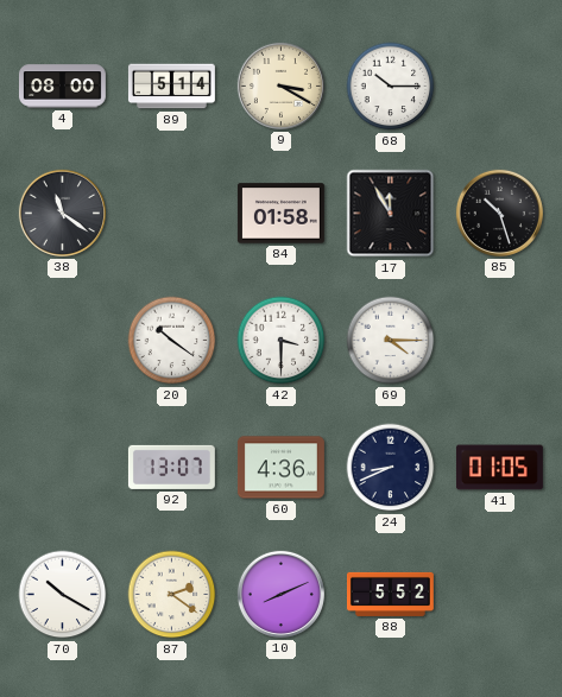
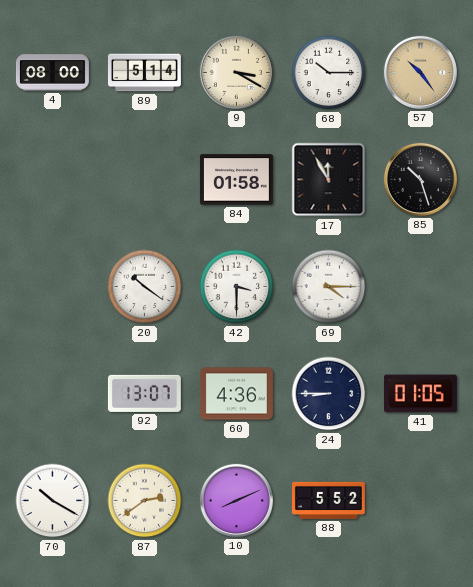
57: none -> 10:24 (420, 72)
38: 11:21 -> none (62, 213)
24: 8:41 -> 8:45 (329, 394)
87: 2:21 -> 2:39 (145, 501)
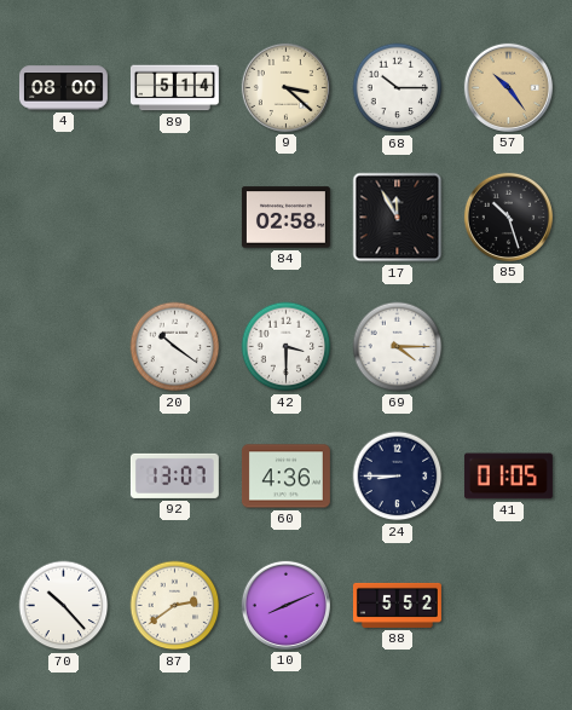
9: 3:20 -> 3:22 (285, 87)
84: 01:58 -> 02:58 (285, 218)
70: 10:20 -> 10:23 (64, 606)
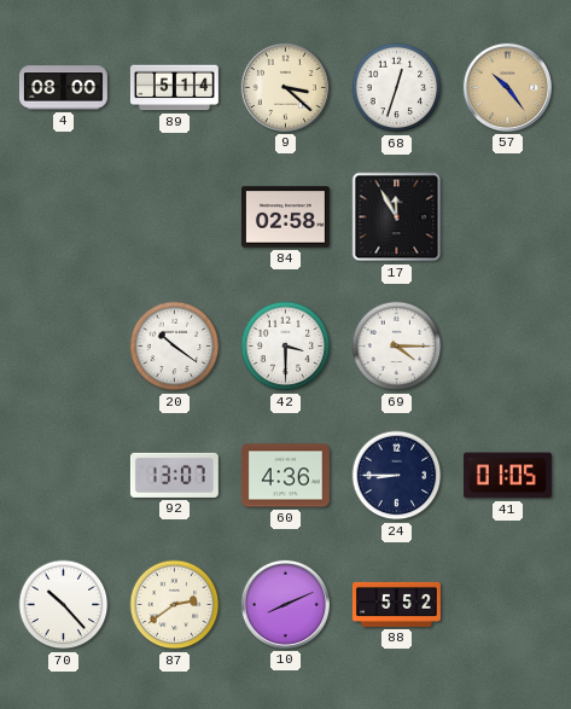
68: 10:15 -> 12:33 (397, 88)
85: 10:27 -> none (508, 217)
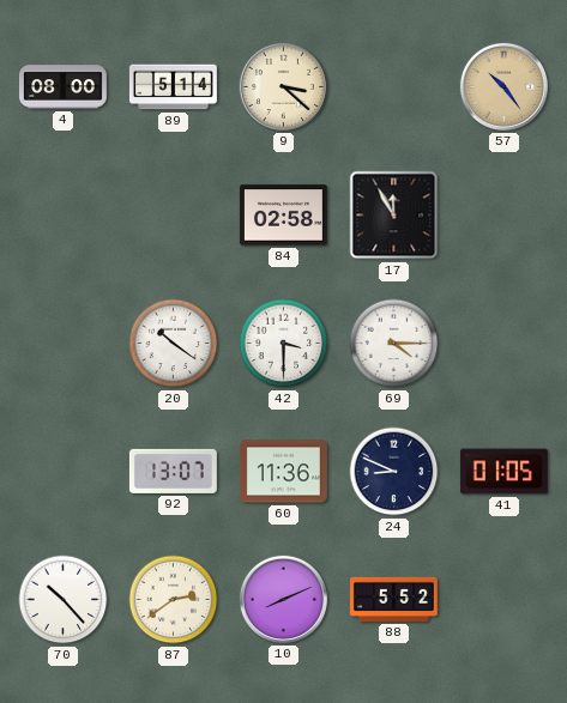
68: 12:33 -> none (397, 88)
60: 4:36 -> 11:36 (283, 472)
24: 8:45 -> 8:49 (394, 472)
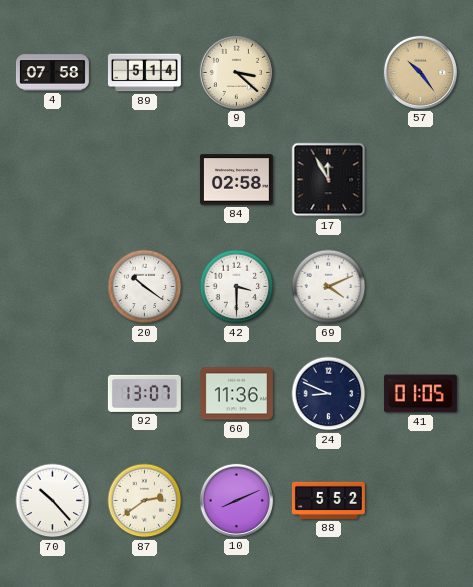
4: 08:00 -> 07:58 (52, 73)
69: 4:15 -> 4:11 (329, 287)
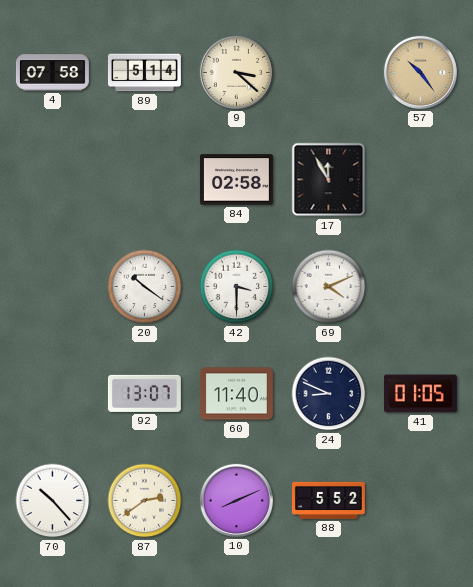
60: 11:36 -> 11:40 (236, 394)
